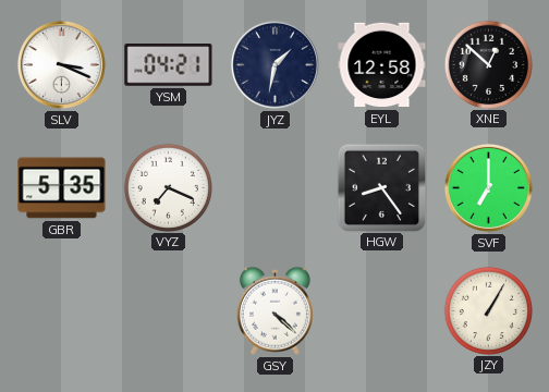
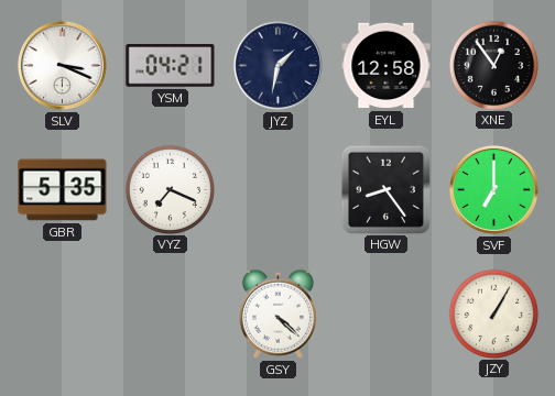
XNE: 12:52 -> 12:54 (493, 65)
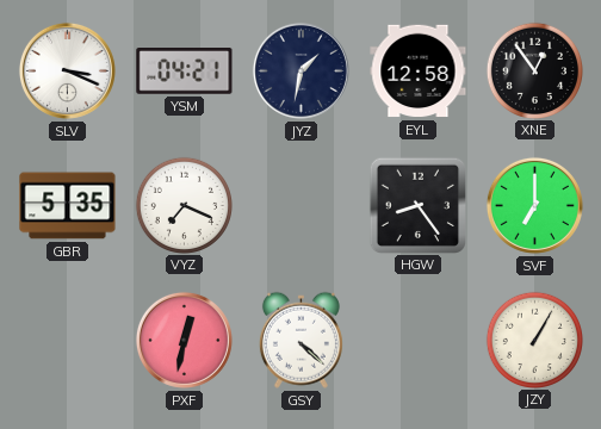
PXF: none -> 12:32 (184, 340)
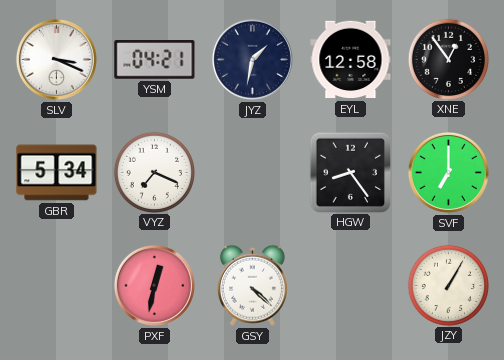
GBR: 5:35 -> 5:34 (57, 173)
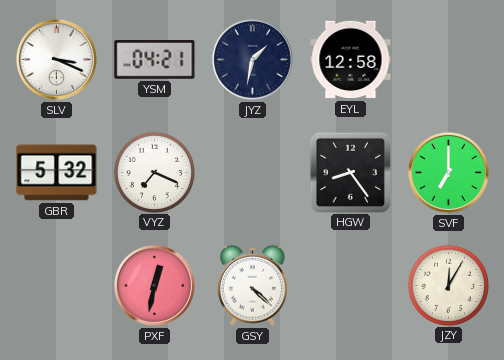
XNE: 12:54 -> none (448, 59)
GBR: 5:34 -> 5:32 (57, 173)
JZY: 1:05 -> 12:05 (448, 285)
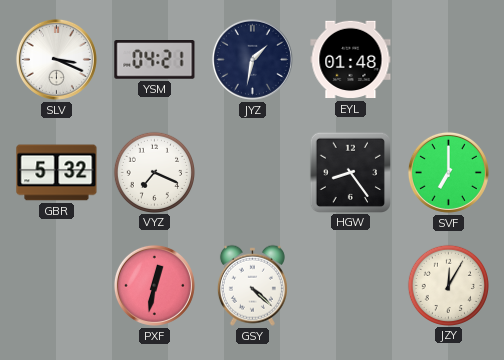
EYL: 12:58 -> 01:48 (351, 60)
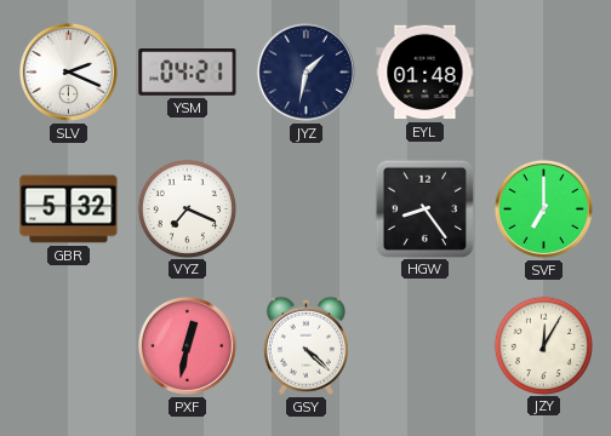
SLV: 3:19 -> 2:19 (68, 71)
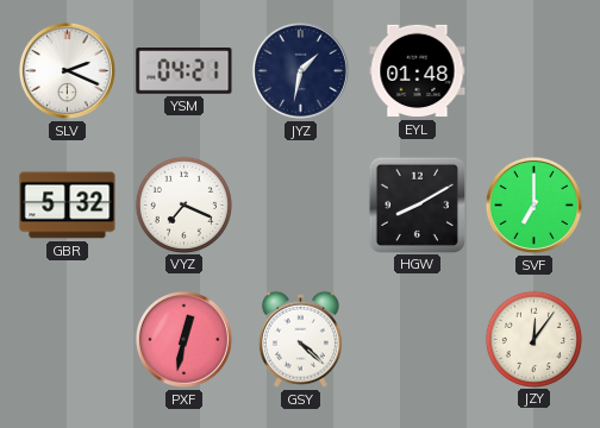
HGW: 8:24 -> 8:10 (417, 204)
JZY: 12:05 -> 12:06 (533, 339)
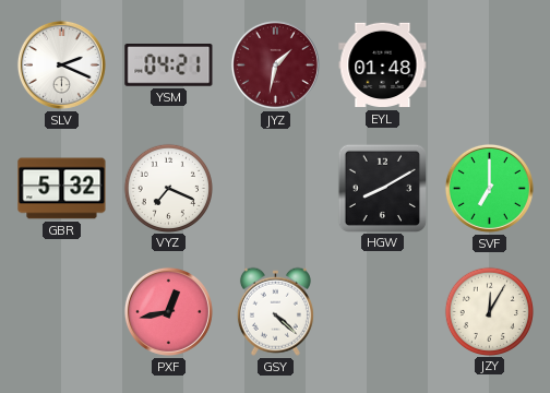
JYZ dial: navy -> burgundy (275, 64)
PXF: 12:32 -> 12:43 (168, 311)
JZY: 12:06 -> 12:05 (489, 311)
